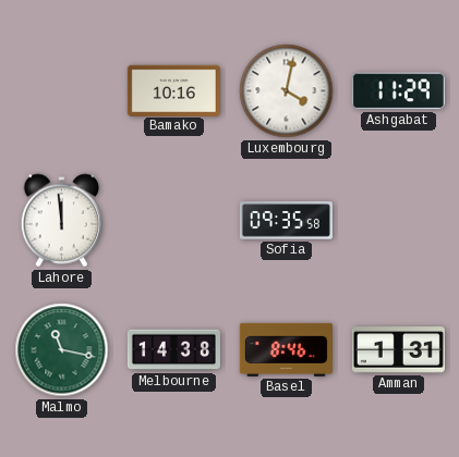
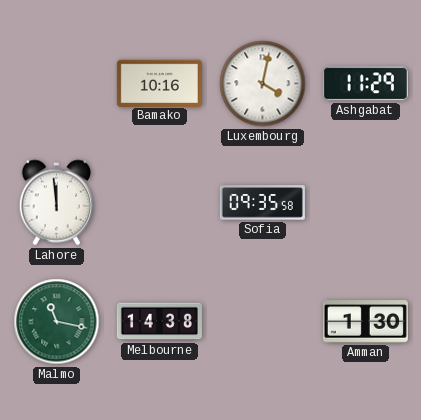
Basel: 8:46 -> none (286, 349)
Amman: 1:31 -> 1:30 (365, 322)
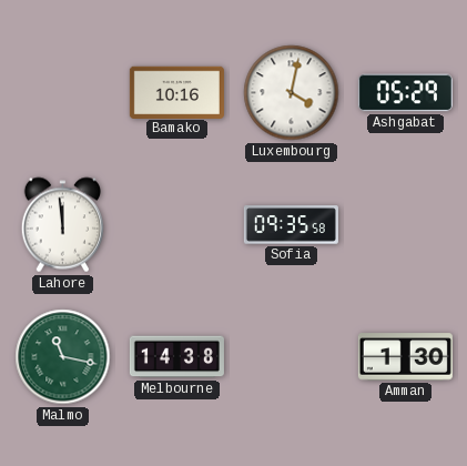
Ashgabat: 11:29 -> 05:29 (405, 93)
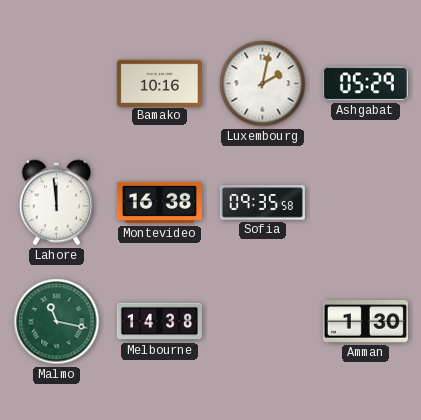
Luxembourg: 4:02 -> 2:02 (263, 84)
Montevideo: none -> 16:38 (159, 203)
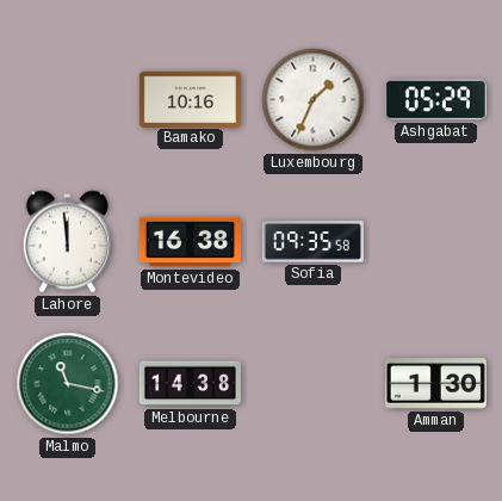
Luxembourg: 2:02 -> 1:34 (314, 100)
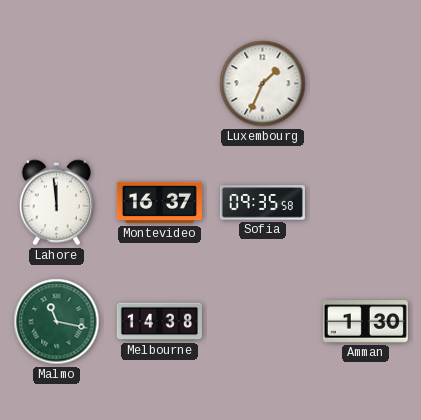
Bamako: 10:16 -> none (190, 99)
Ashgabat: 05:29 -> none (435, 100)
Montevideo: 16:38 -> 16:37 (159, 203)
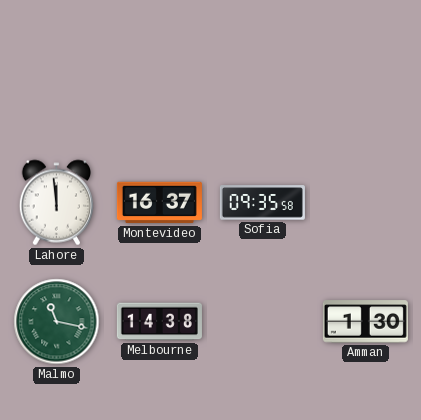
Luxembourg: 1:34 -> none (263, 84)
